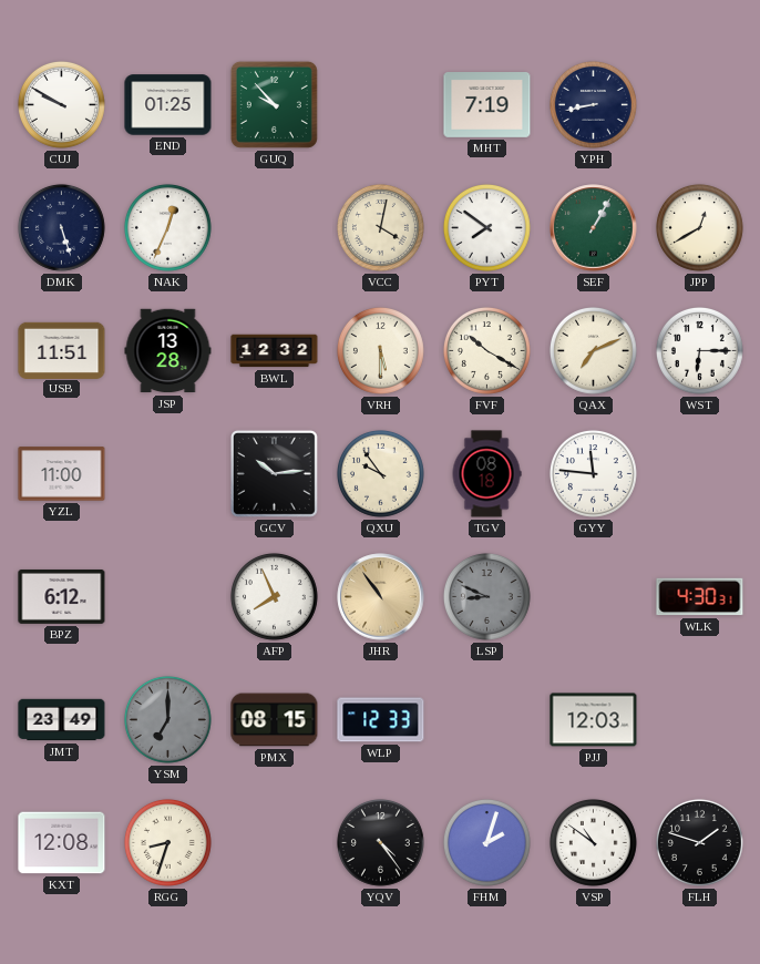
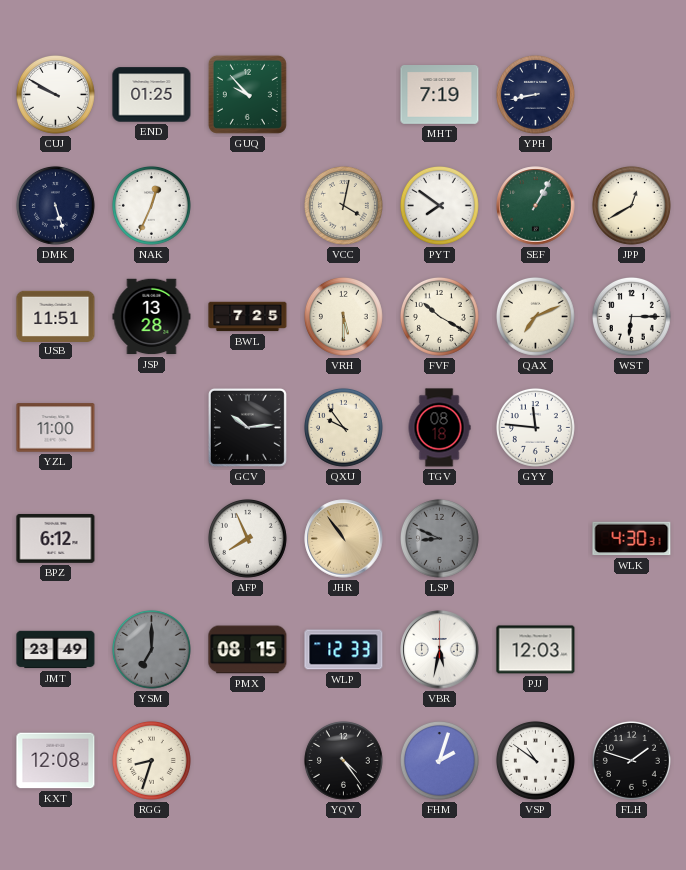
BWL: 12:32 -> 7:25 (248, 317)
VBR: none -> 5:32 (440, 650)
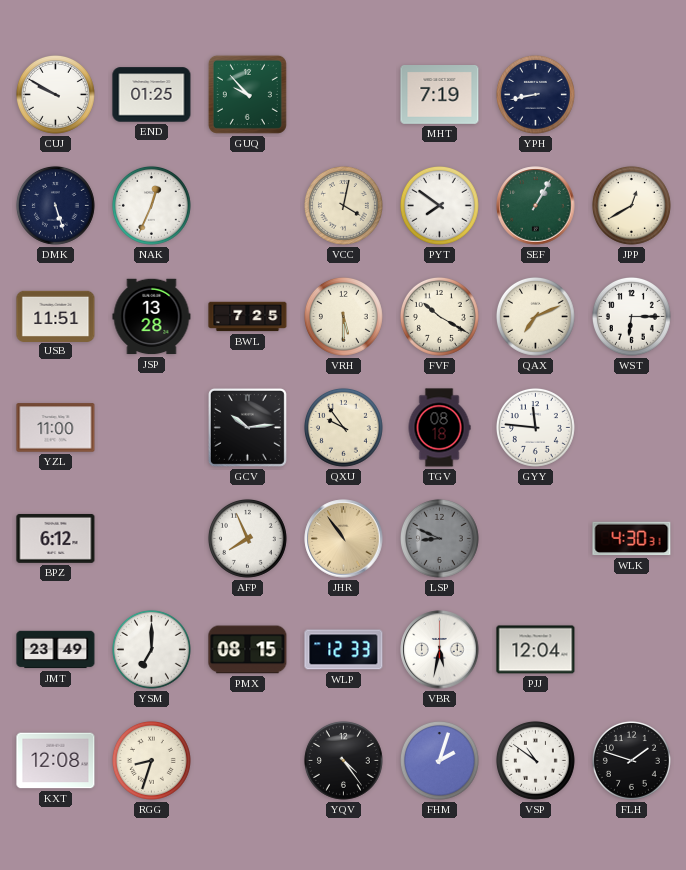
YSM dial: grey -> white (151, 649)
PJJ: 12:03 -> 12:04 (536, 650)
